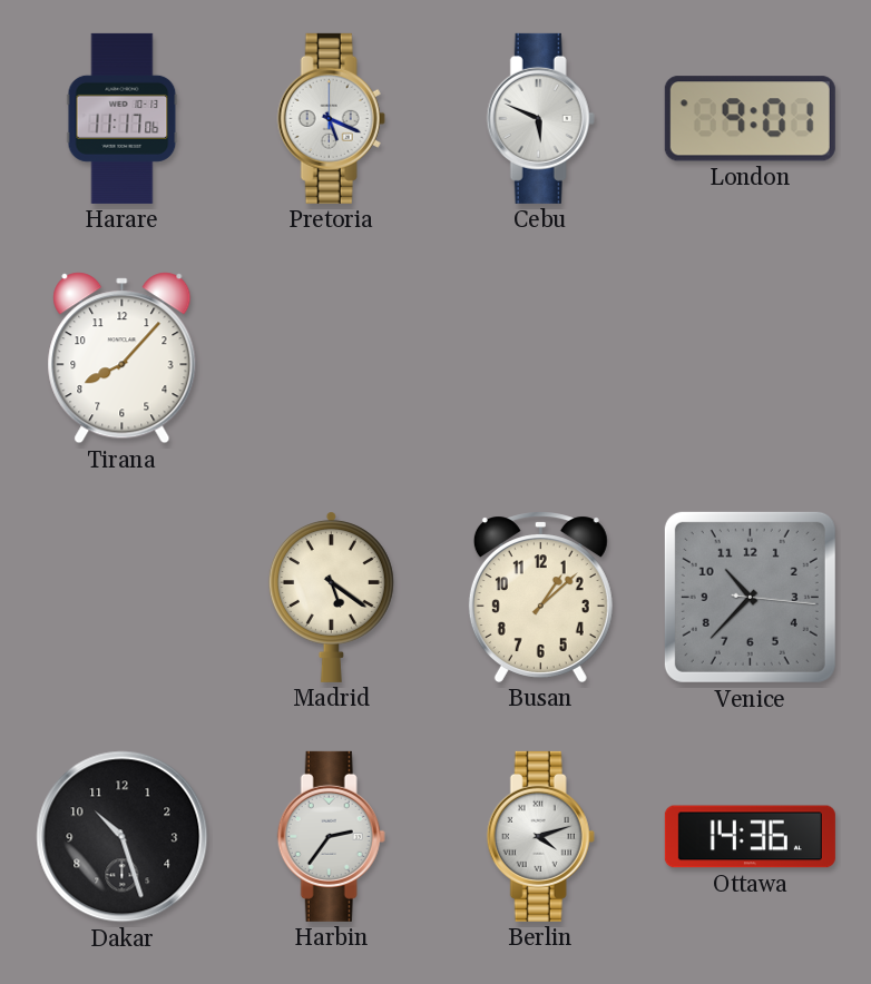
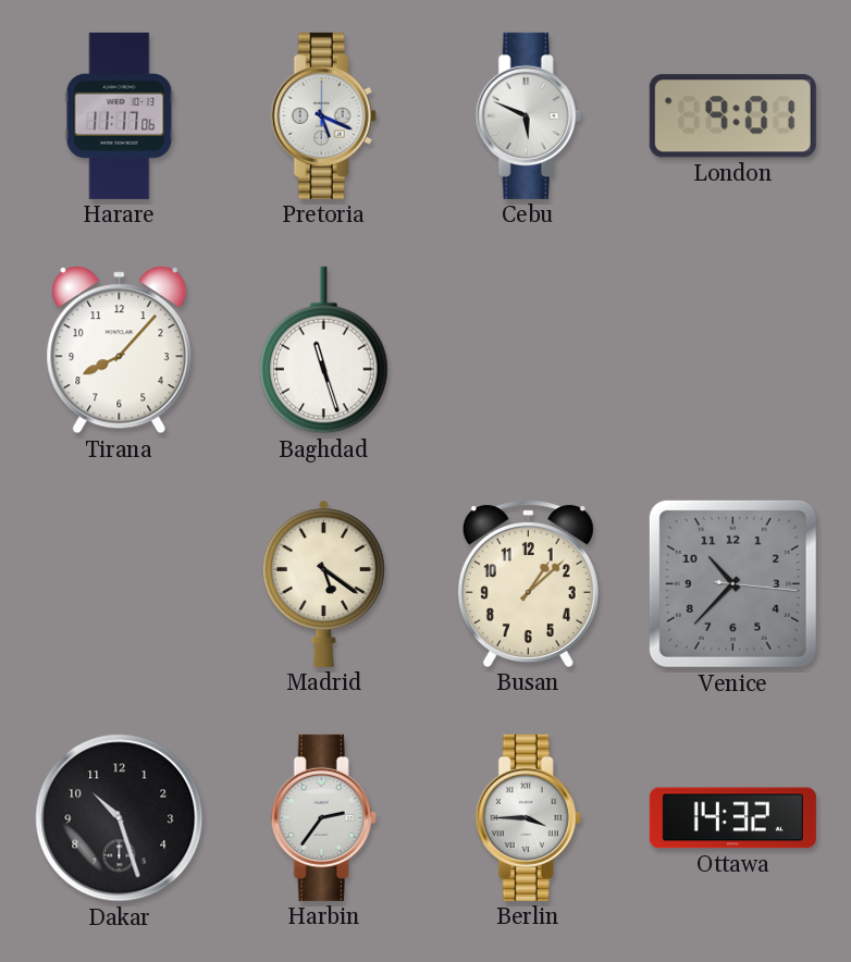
Baghdad: none -> 11:27 (324, 350)
Berlin: 4:12 -> 3:45 (528, 817)
Ottawa: 14:36 -> 14:32 (732, 818)
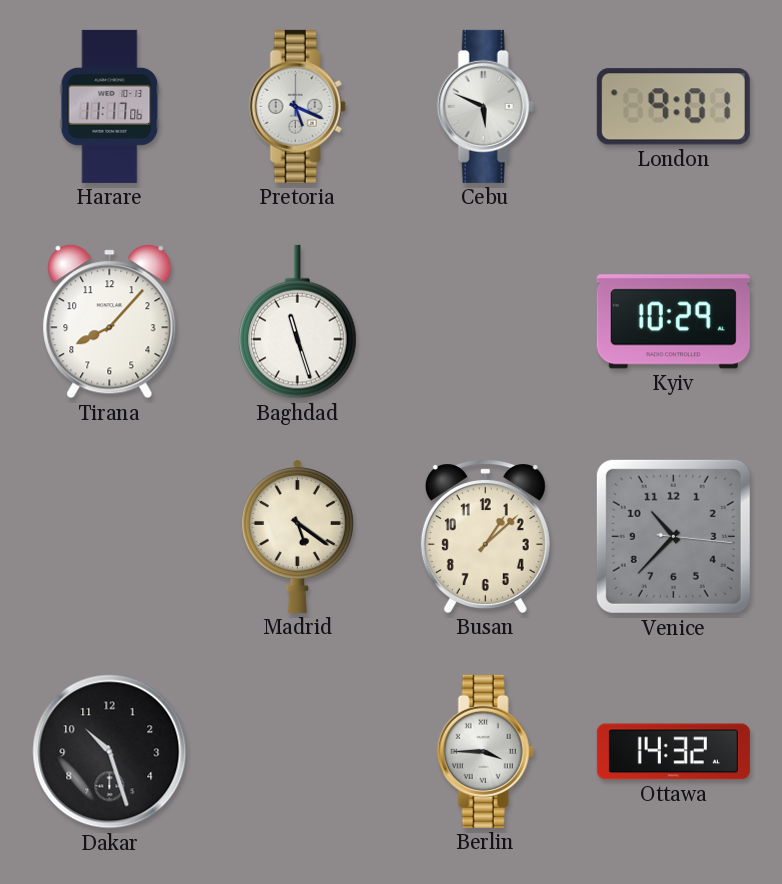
Kyiv: none -> 10:29 (673, 322)
Harbin: 2:36 -> none (323, 817)
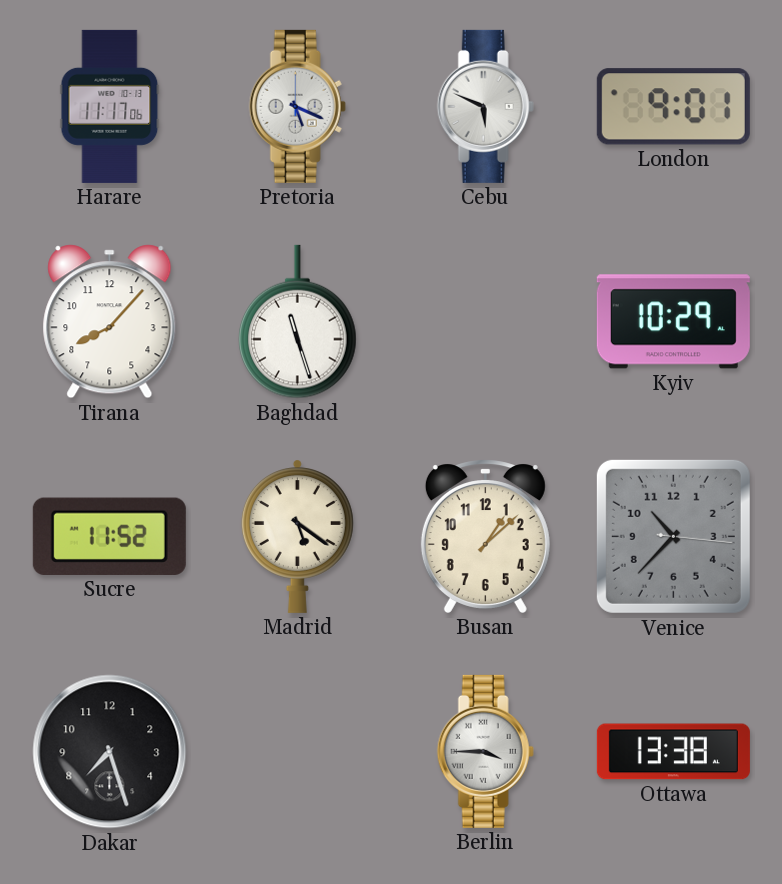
Sucre: none -> 11:52 (109, 536)
Dakar: 10:27 -> 7:27 (110, 752)
Ottawa: 14:32 -> 13:38 (673, 752)
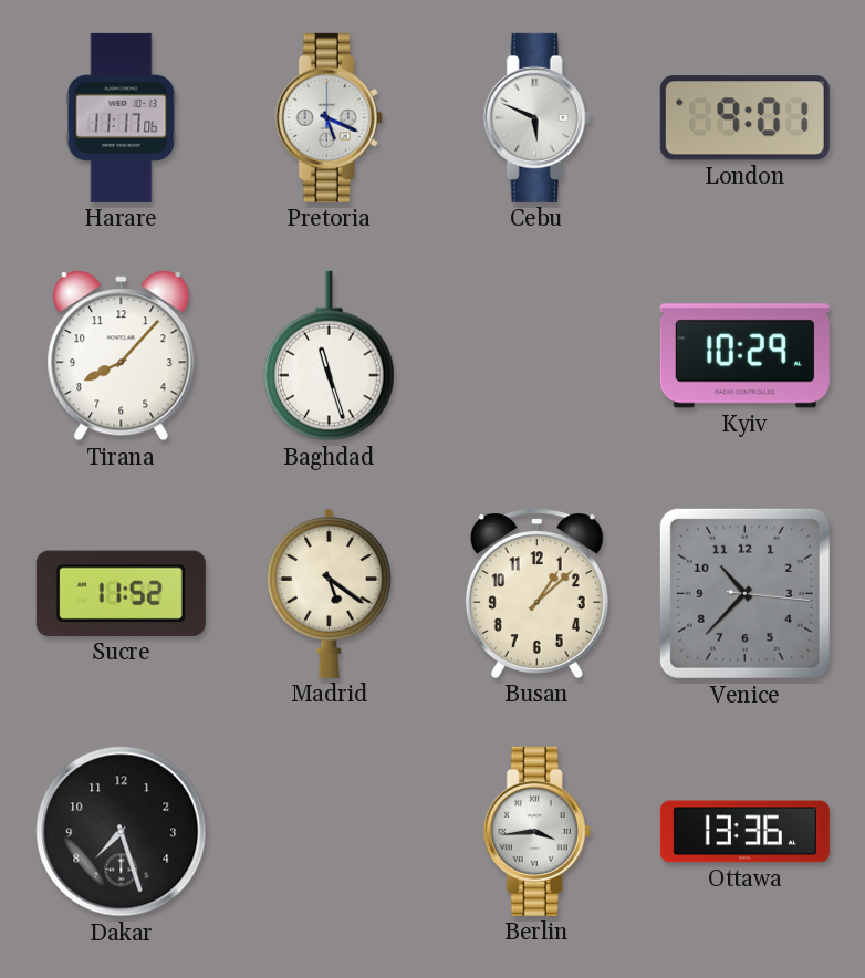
Berlin: 3:45 -> 3:44 (536, 831)
Ottawa: 13:38 -> 13:36 (744, 832)
